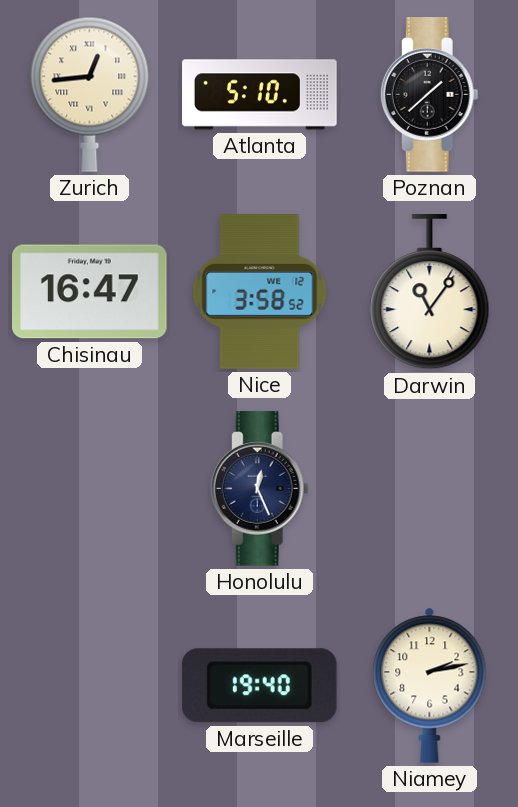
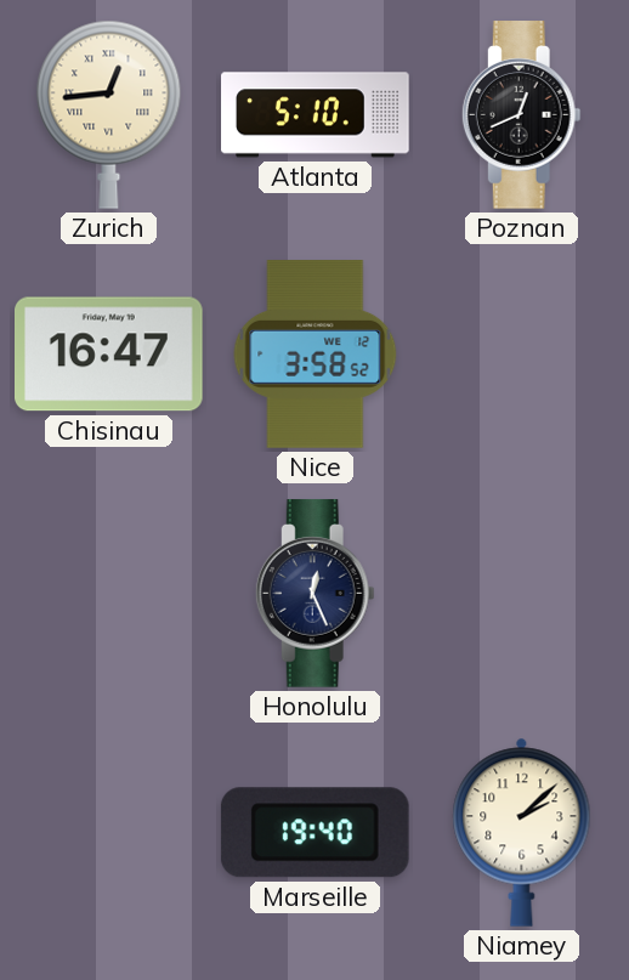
Poznan: 1:38 -> 12:41 (521, 115)
Darwin: 11:06 -> none (430, 292)
Niamey: 2:13 -> 2:08 (522, 832)
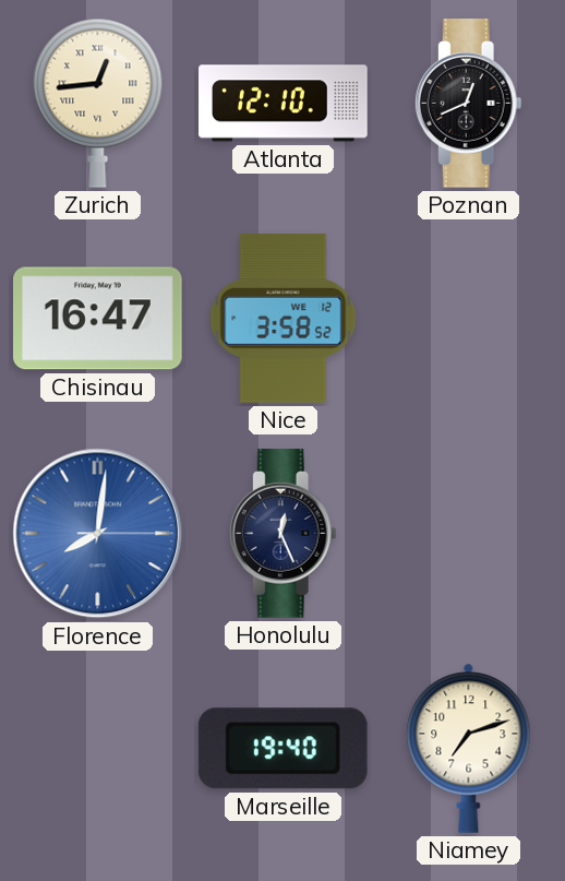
Atlanta: 5:10 -> 12:10 (284, 104)
Florence: none -> 8:01 (98, 534)
Niamey: 2:08 -> 7:12 (469, 748)
